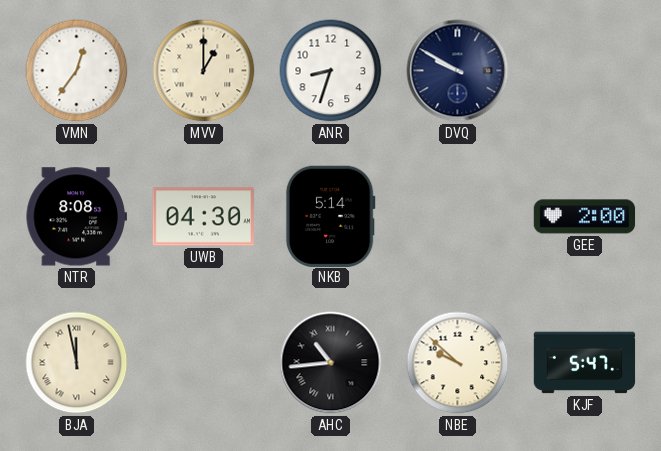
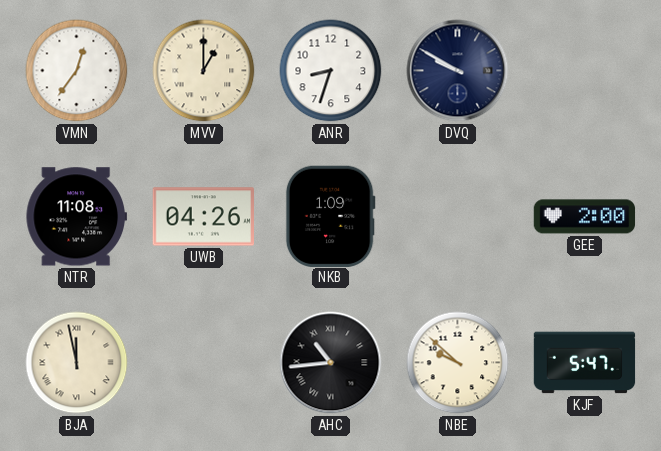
NTR: 8:08 -> 11:08 (76, 217)
UWB: 04:30 -> 04:26 (203, 217)
NKB: 5:14 -> 1:09 (330, 216)
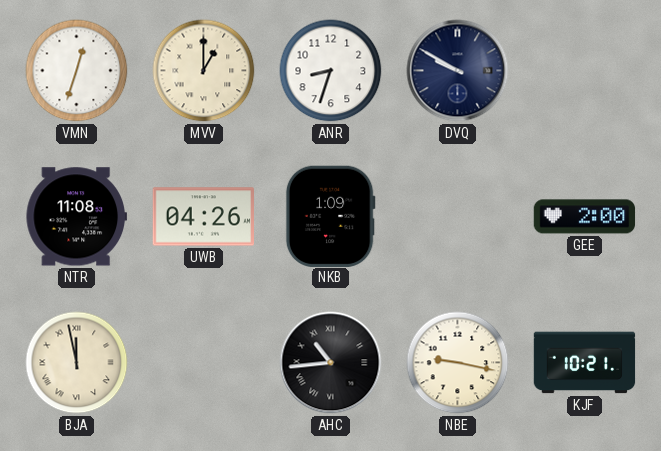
VMN: 12:36 -> 12:33 (77, 71)
NBE: 9:52 -> 9:17 (458, 363)
KJF: 5:47 -> 10:21 (585, 363)
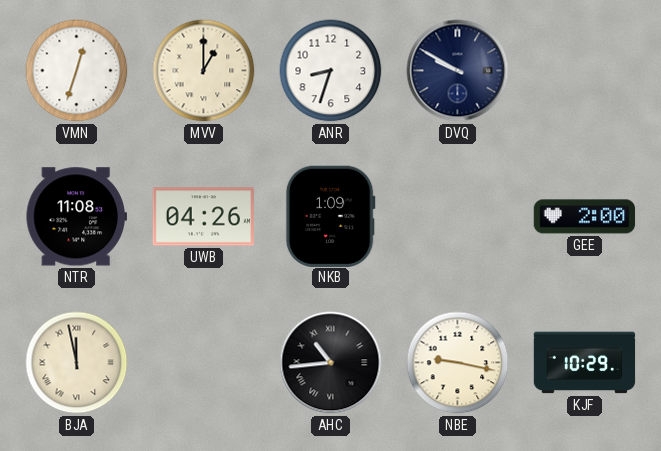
KJF: 10:21 -> 10:29 (585, 363)
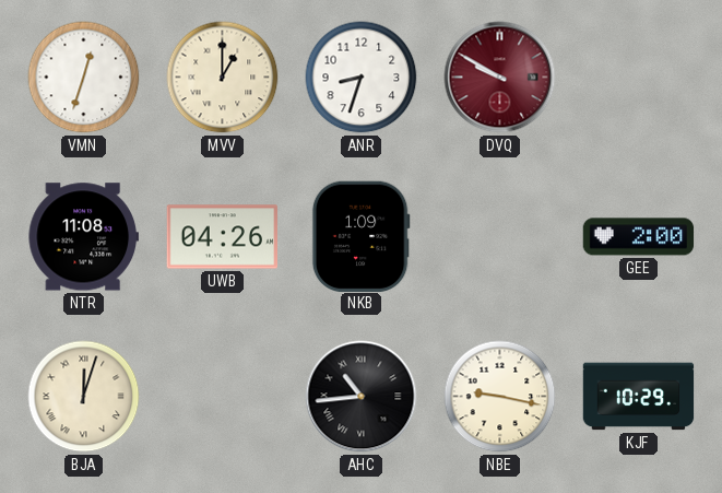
DVQ dial: navy -> burgundy (500, 78)
BJA: 11:58 -> 12:03 (84, 397)
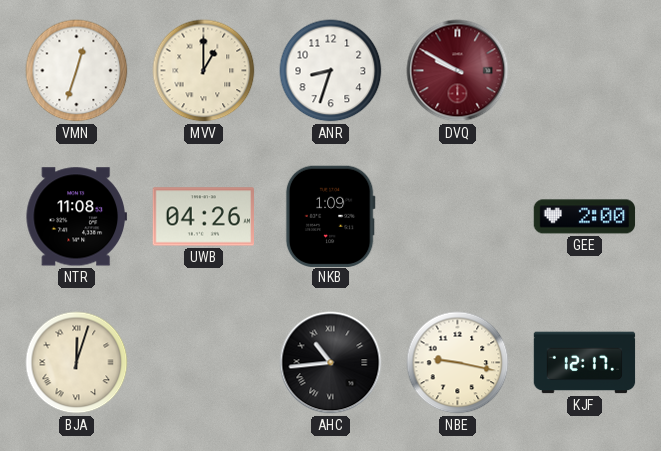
KJF: 10:29 -> 12:17 (585, 363)
